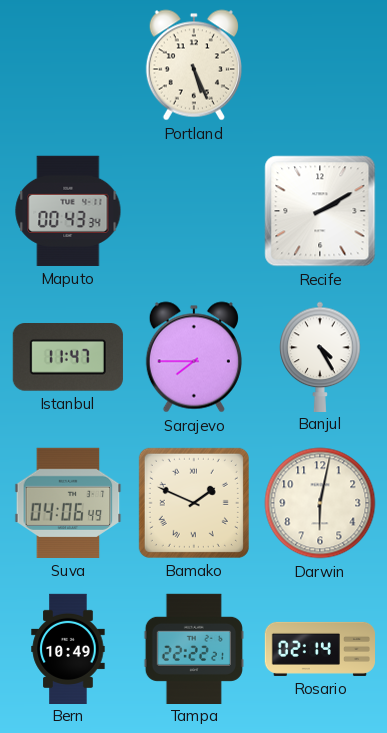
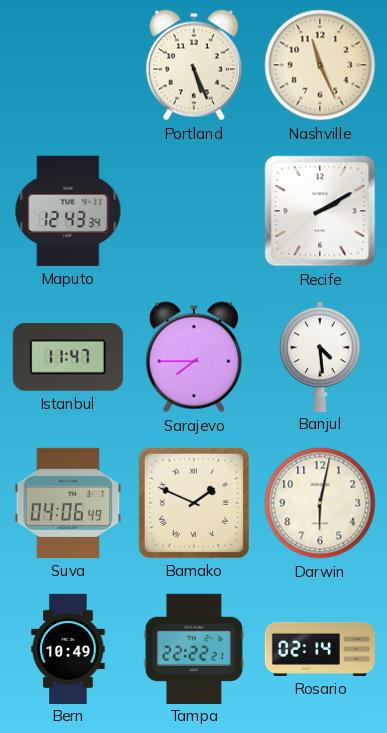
Nashville: none -> 11:26 (320, 65)
Maputo: 00:43 -> 12:43 (68, 211)
Banjul: 4:25 -> 4:29 (320, 356)
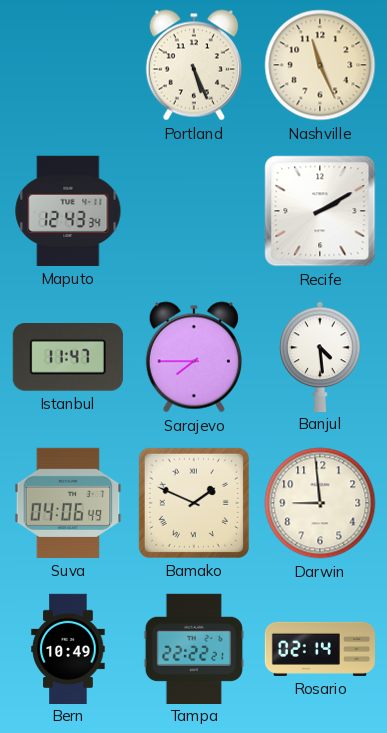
Darwin: 6:02 -> 8:59 (320, 503)
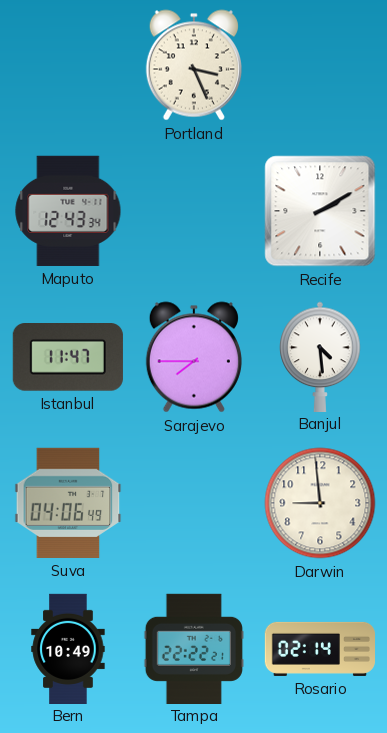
Portland: 5:26 -> 3:26 (194, 65)
Nashville: 11:26 -> none (320, 65)
Bamako: 1:49 -> none (194, 503)
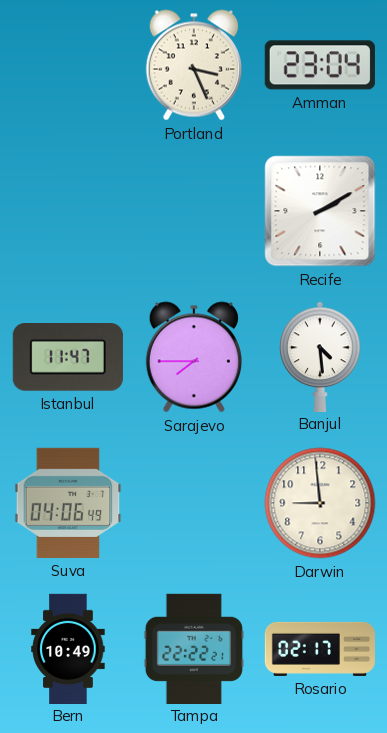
Amman: none -> 23:04 (320, 65)
Maputo: 12:43 -> none (68, 211)
Rosario: 02:14 -> 02:17 (320, 649)
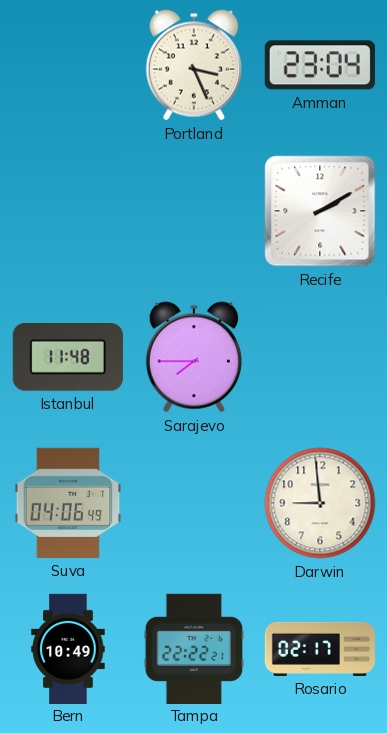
Istanbul: 11:47 -> 11:48 (68, 358)
Banjul: 4:29 -> none (320, 356)
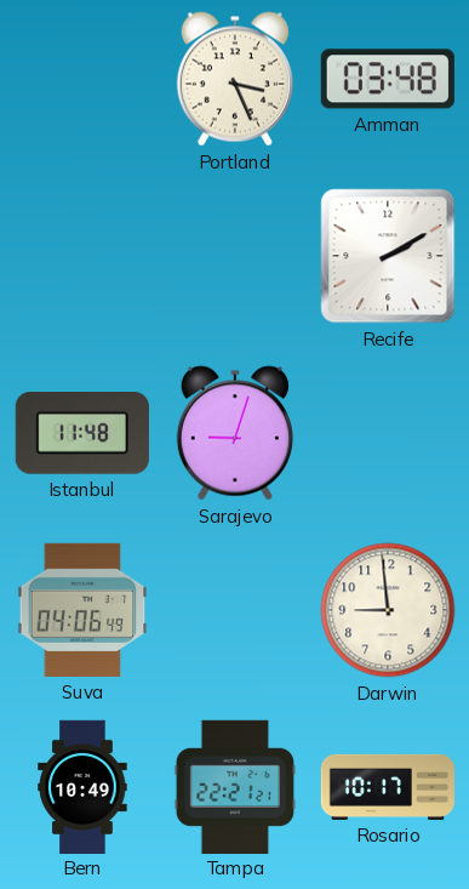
Amman: 23:04 -> 03:48 (388, 79)
Sarajevo: 7:45 -> 9:03 (235, 433)
Tampa: 22:22 -> 22:21 (235, 786)
Rosario: 02:17 -> 10:17 (388, 787)
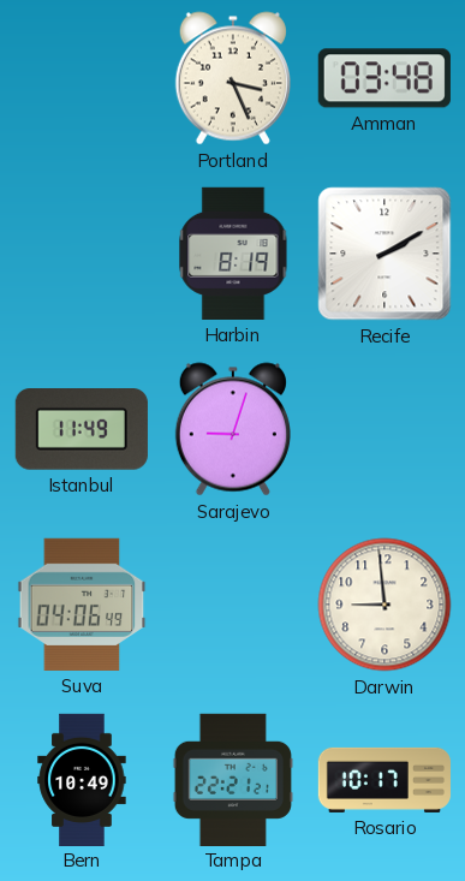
Harbin: none -> 8:19 (233, 254)
Istanbul: 11:48 -> 11:49 (82, 430)
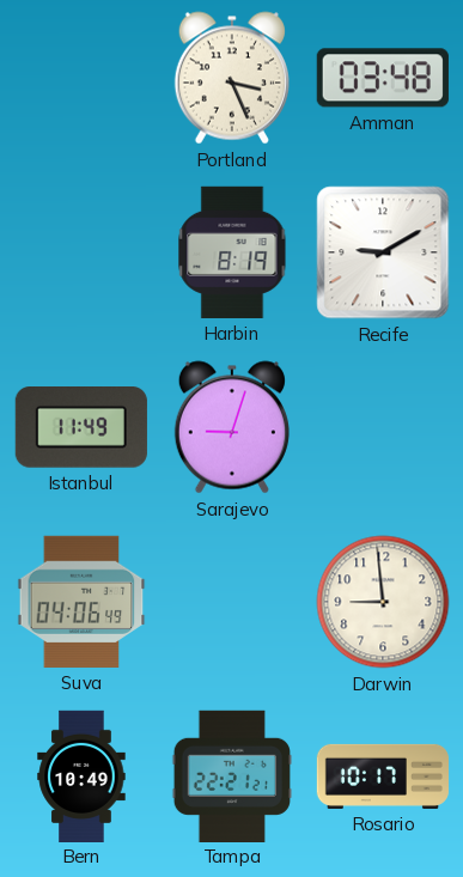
Recife: 2:10 -> 9:10 (383, 252)
